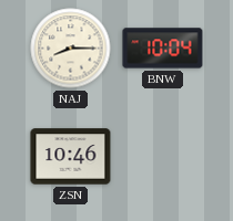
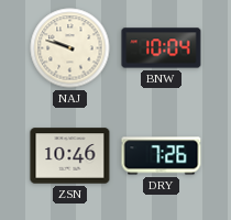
NAJ: 8:15 -> 9:48 (70, 48)
DRY: none -> 7:26 (162, 156)
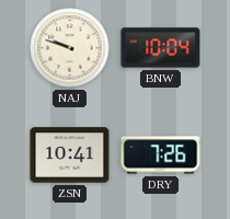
ZSN: 10:46 -> 10:41 (70, 155)
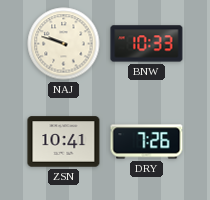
BNW: 10:04 -> 10:33 (147, 44)
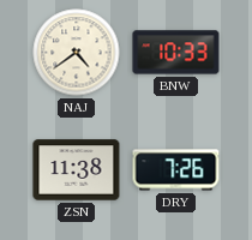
NAJ: 9:48 -> 4:39 (77, 53)
ZSN: 10:41 -> 11:38 (77, 170)
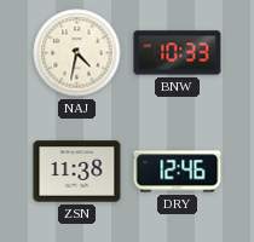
NAJ: 4:39 -> 4:32 (77, 53)
DRY: 7:26 -> 12:46 (178, 172)
